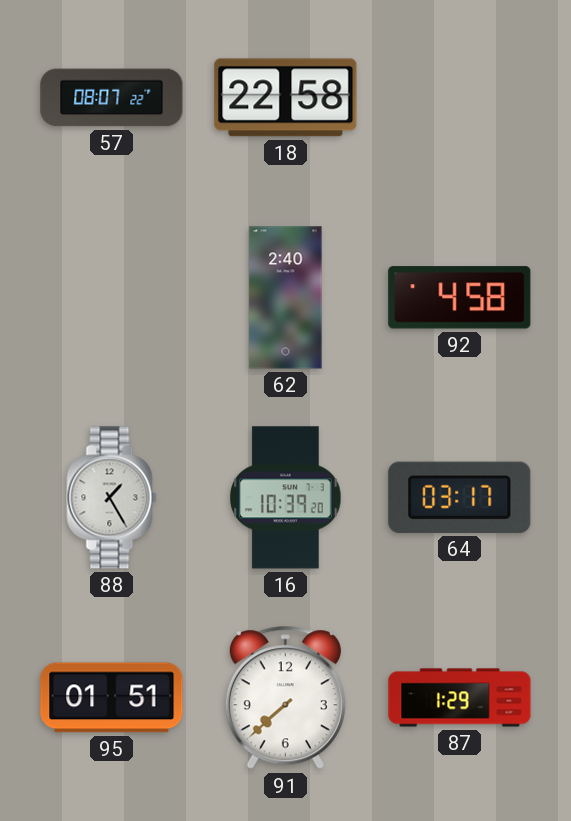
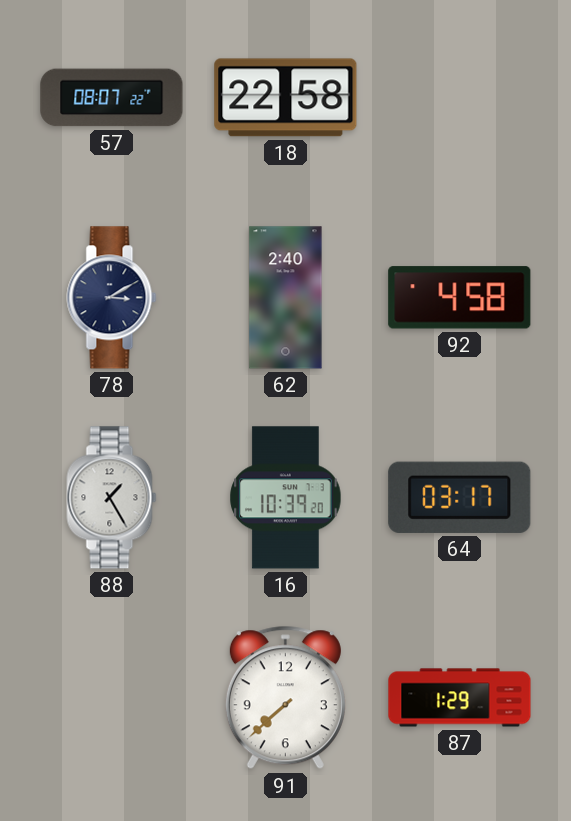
78: none -> 3:10 (112, 298)
95: 01:51 -> none (112, 698)
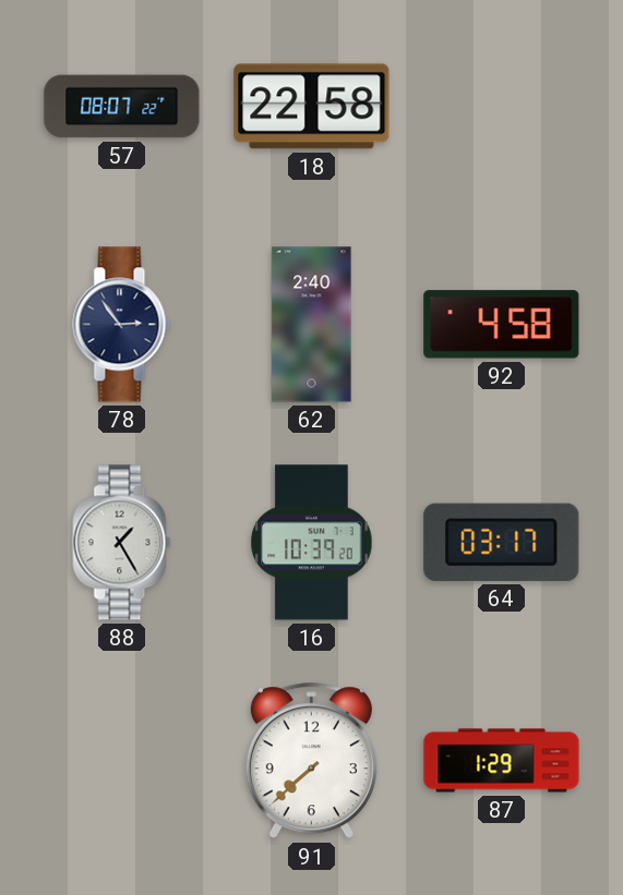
78: 3:10 -> 2:54 (122, 325)
